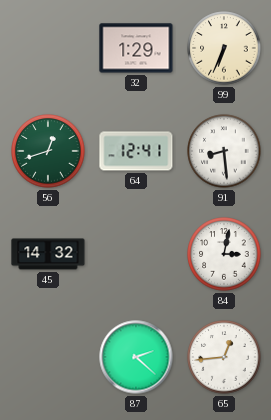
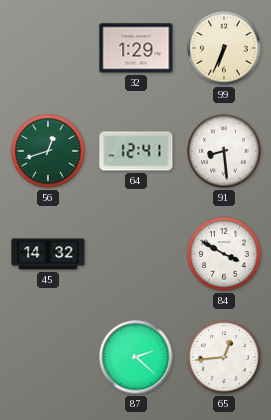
84: 3:02 -> 3:50 (224, 254)
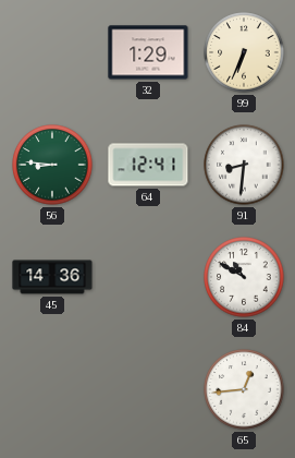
56: 12:42 -> 8:46 (52, 165)
91: 8:29 -> 8:31 (244, 165)
45: 14:32 -> 14:36 (52, 277)
84: 3:50 -> 10:50 (244, 277)
87: 2:22 -> none (136, 357)
